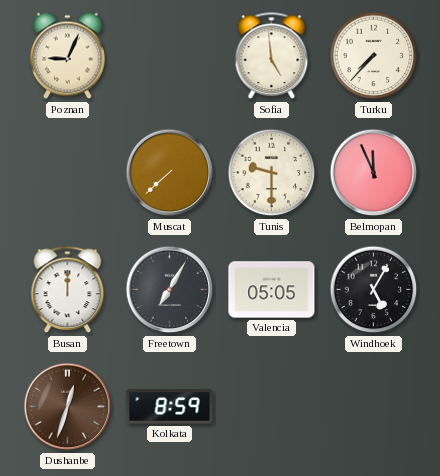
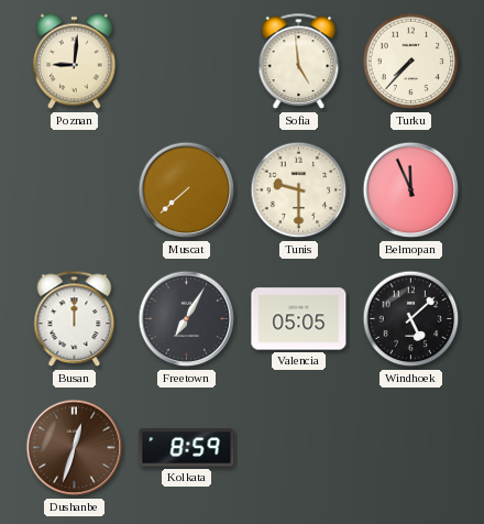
Poznan: 9:04 -> 9:01 (75, 62)
Windhoek: 5:05 -> 5:08 (411, 319)
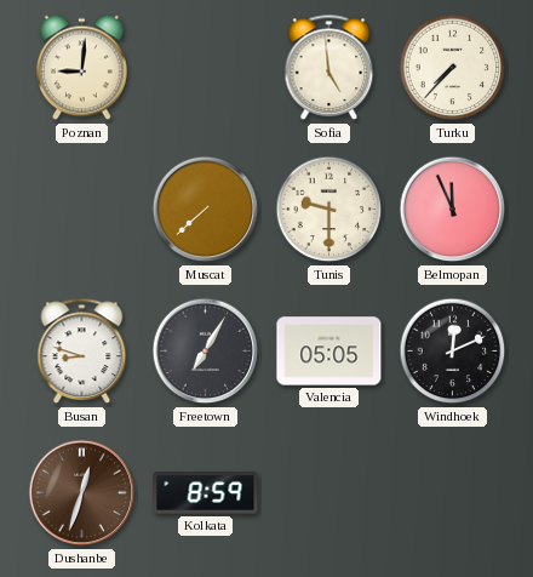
Busan: 12:00 -> 8:48 (82, 352)
Windhoek: 5:08 -> 12:11 (453, 352)
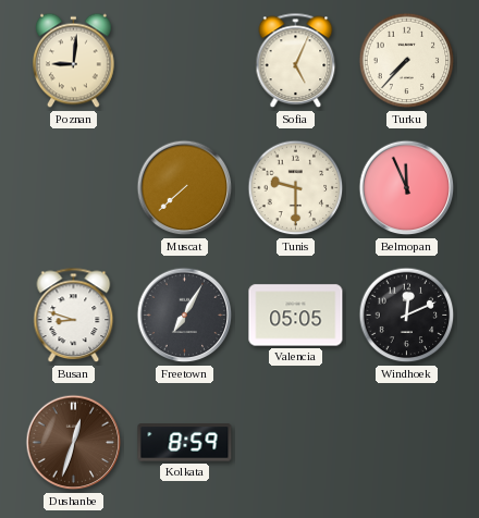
Sofia: 4:59 -> 5:04 (296, 61)
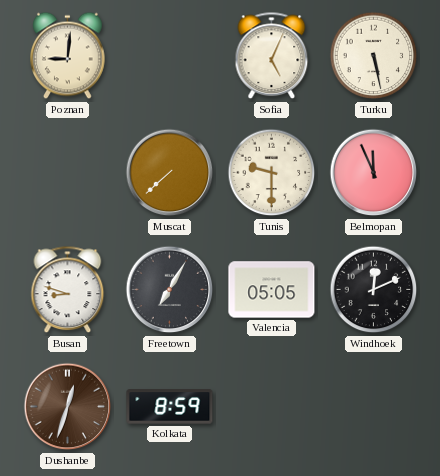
Turku: 7:37 -> 5:28 (374, 56)
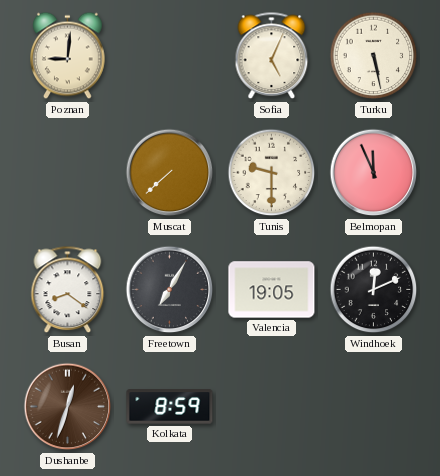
Busan: 8:48 -> 8:21 (68, 290)
Valencia: 05:05 -> 19:05 (272, 290)
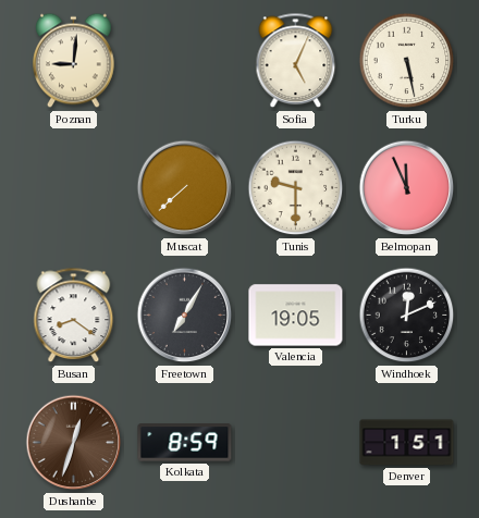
Denver: none -> 1:51 (407, 443)
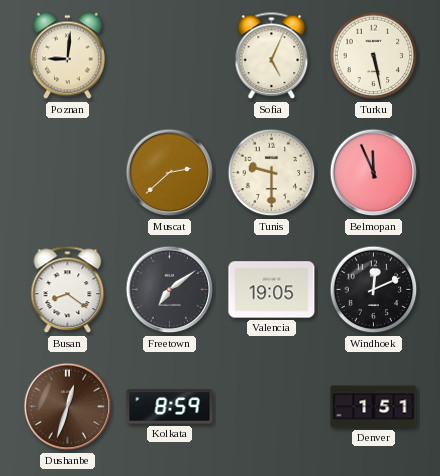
Muscat: 7:38 -> 2:38 (170, 173)
Freetown: 7:05 -> 7:09 (170, 290)
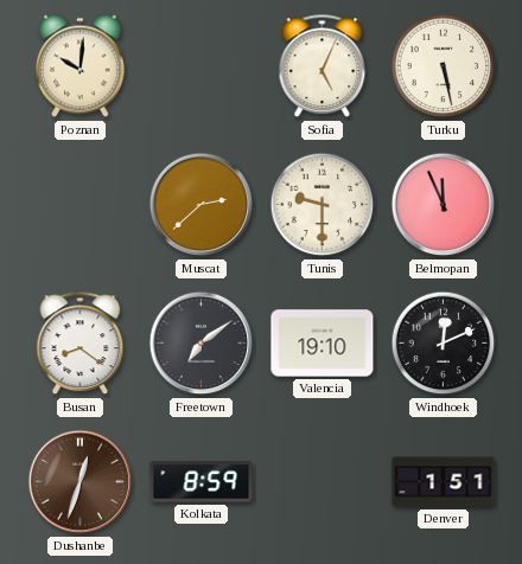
Poznan: 9:01 -> 10:01 (81, 66)
Valencia: 19:05 -> 19:10 (323, 344)
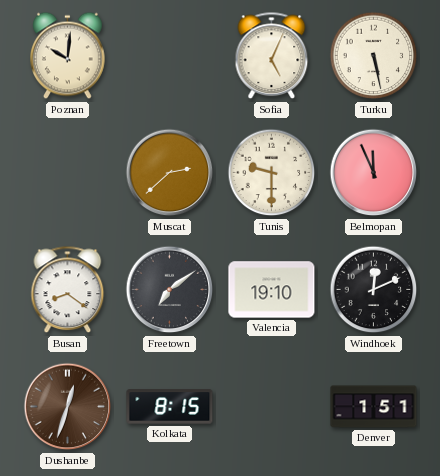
Kolkata: 8:59 -> 8:15 (170, 407)
